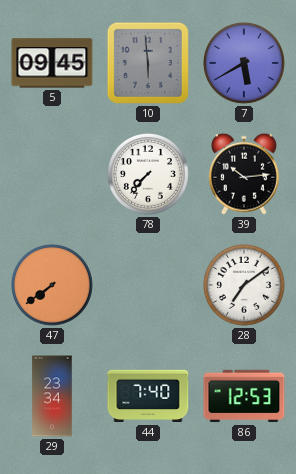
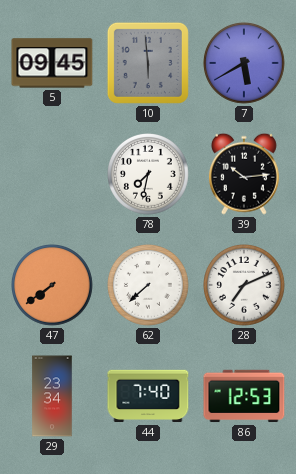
78: 7:37 -> 7:32 (149, 175)
62: none -> 7:38 (149, 286)
28: 7:09 -> 7:11 (245, 286)
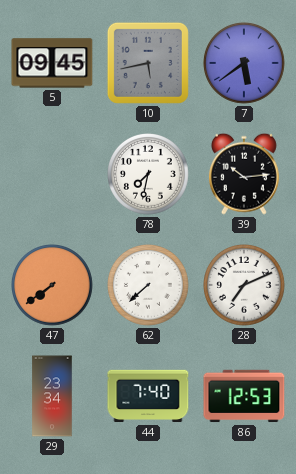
10: 5:59 -> 5:43 (148, 63)
7: 5:40 -> 5:39 (245, 64)
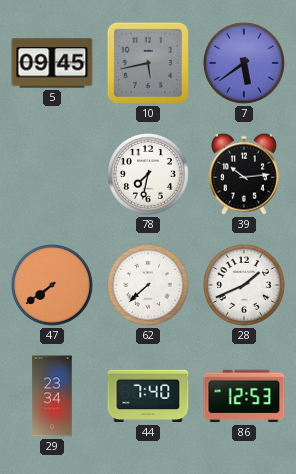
28: 7:11 -> 1:41 (245, 286)
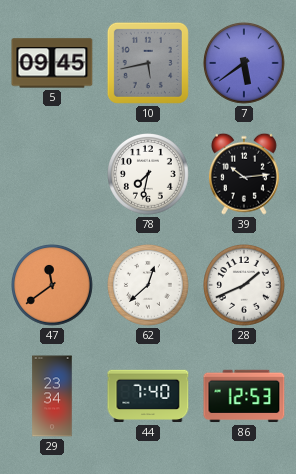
47: 7:39 -> 11:39 (53, 286)
62: 7:38 -> 12:38 (149, 286)
